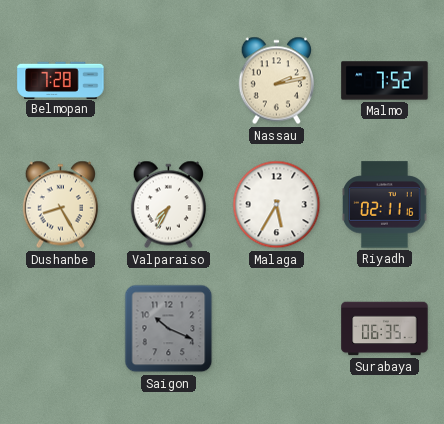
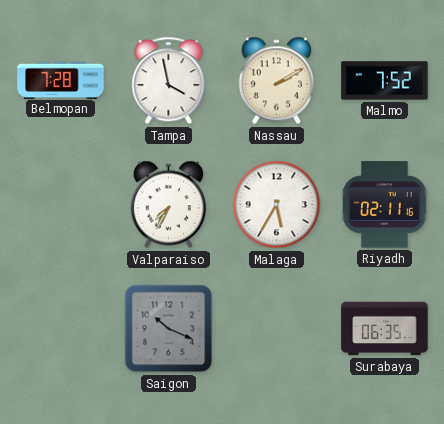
Tampa: none -> 3:58 (169, 81)
Nassau: 2:13 -> 2:10 (276, 81)
Dushanbe: 8:25 -> none (60, 205)
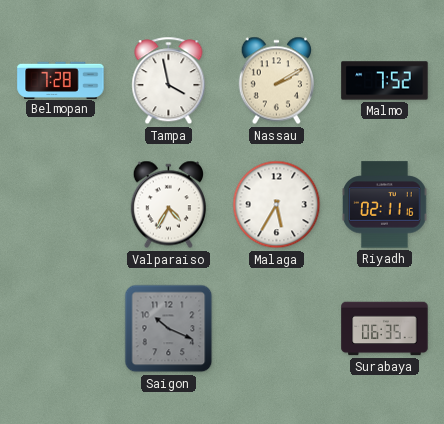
Valparaiso: 7:35 -> 4:35 (168, 205)
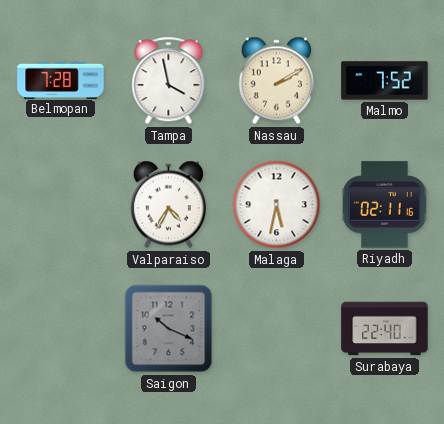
Malaga: 5:35 -> 5:32 (277, 205)
Surabaya: 06:35 -> 22:40 (385, 329)
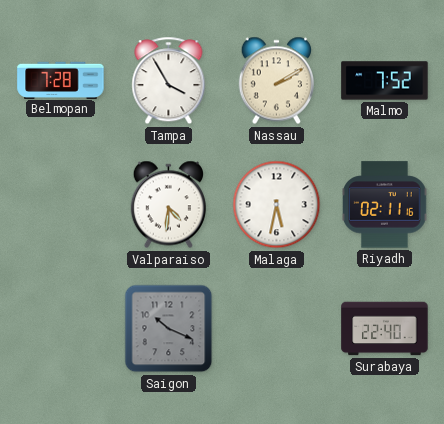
Tampa: 3:58 -> 3:55 (169, 81)
Valparaiso: 4:35 -> 4:31 (168, 205)
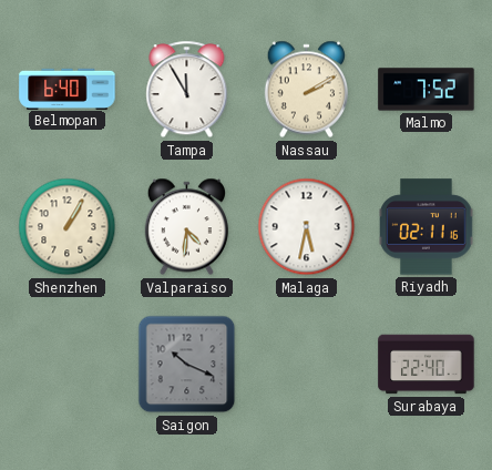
Belmopan: 7:28 -> 6:40 (68, 89)
Tampa: 3:55 -> 11:55 (187, 90)
Shenzhen: none -> 1:05 (68, 227)
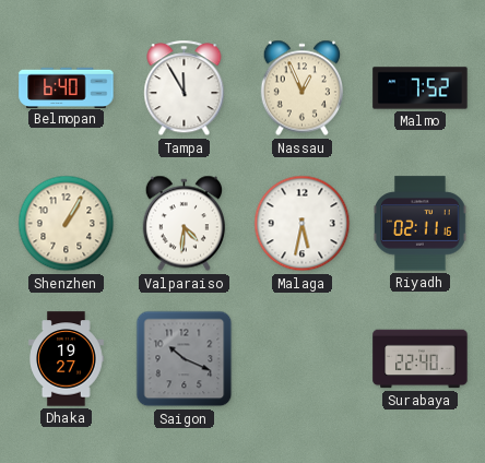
Nassau: 2:10 -> 12:56 (301, 88)
Dhaka: none -> 19:27 (67, 359)
